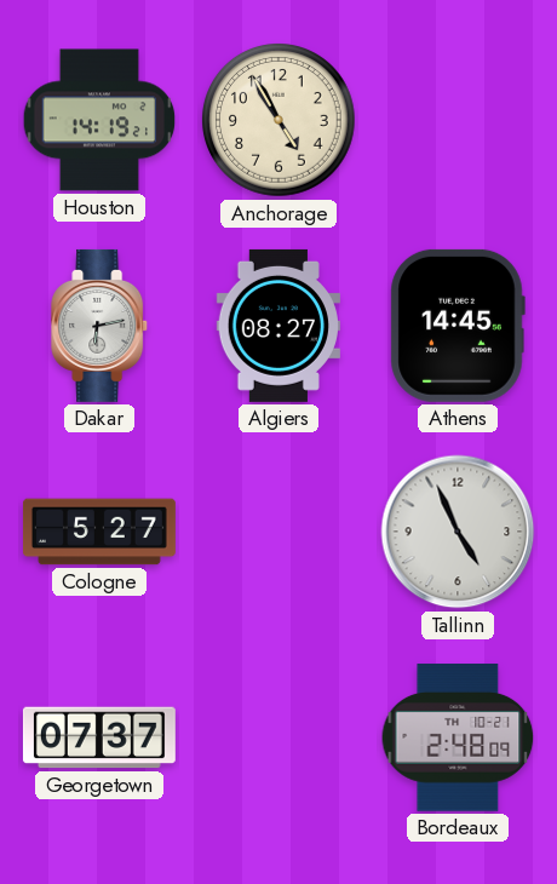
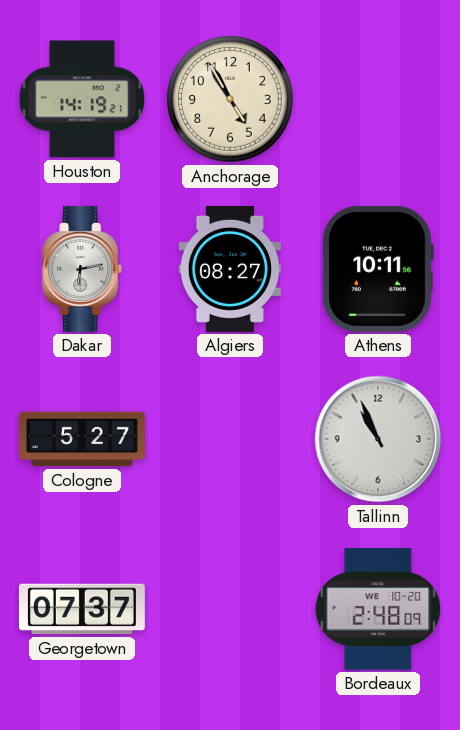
Athens: 14:45 -> 10:11 (378, 269)
Tallinn: 4:56 -> 10:56 (378, 439)
Bordeaux date: TH 10-21 -> WE 10-20 (378, 609)
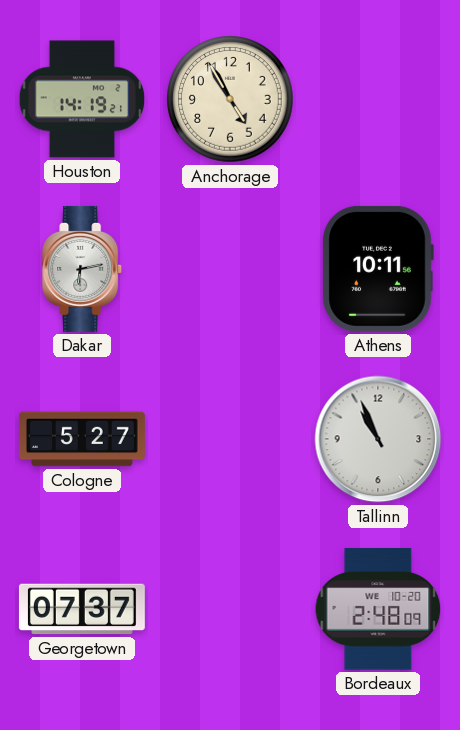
Algiers: 08:27 -> none (230, 269)
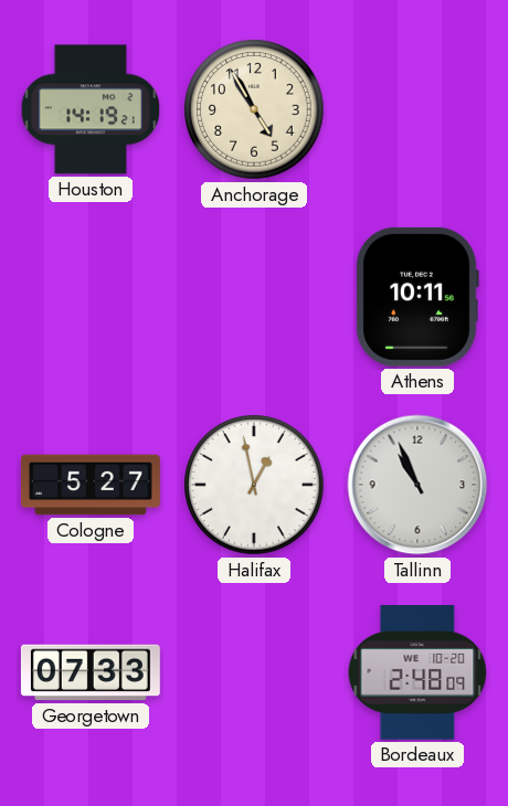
Dakar: 6:13 -> none (83, 269)
Halifax: none -> 12:58 (255, 486)
Georgetown: 07:37 -> 07:33 (91, 672)
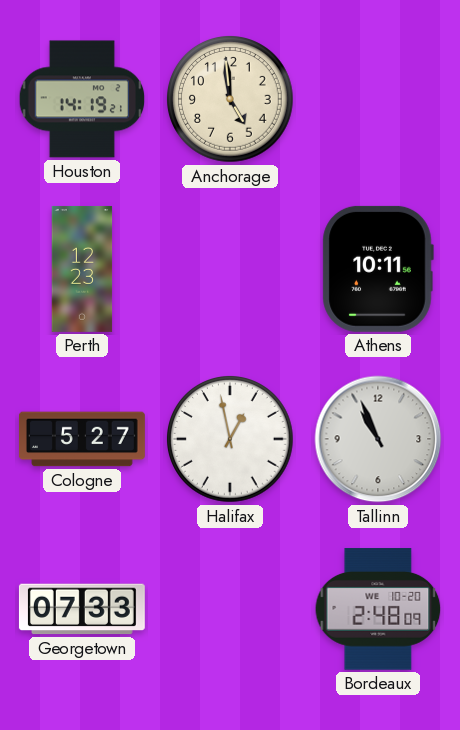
Anchorage: 4:55 -> 4:59 (231, 100)
Perth: none -> 12:23 (82, 269)
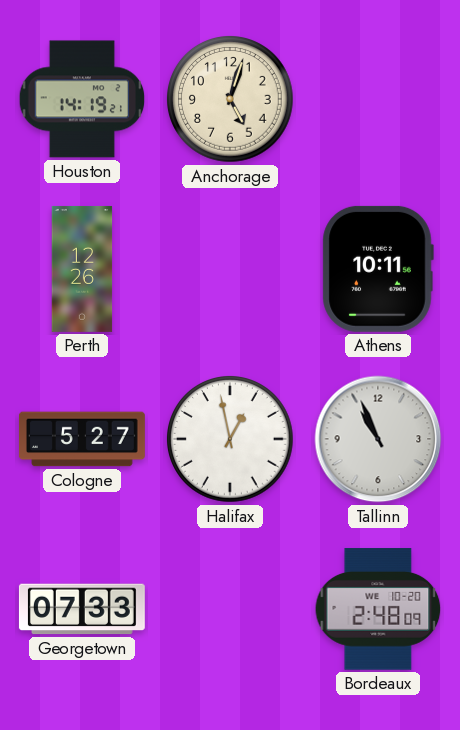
Anchorage: 4:59 -> 5:03 (231, 100)
Perth: 12:23 -> 12:26 (82, 269)
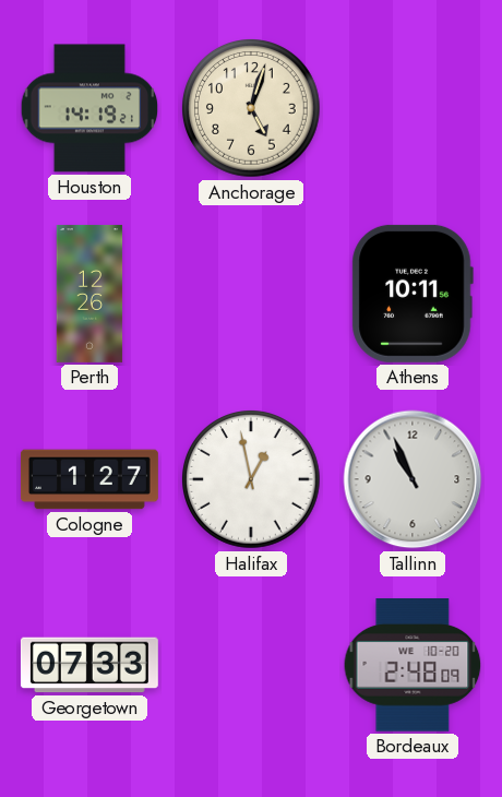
Cologne: 5:27 -> 1:27 (89, 479)
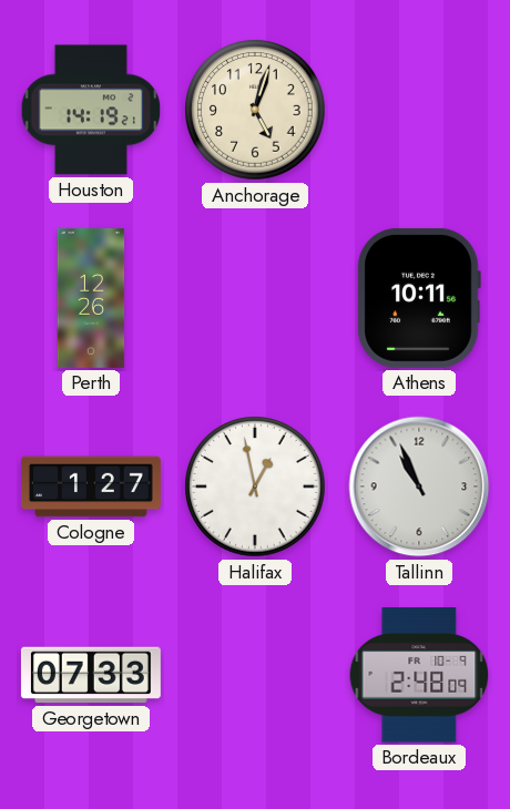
Bordeaux date: WE 10-20 -> FR 10-9 (419, 675)
